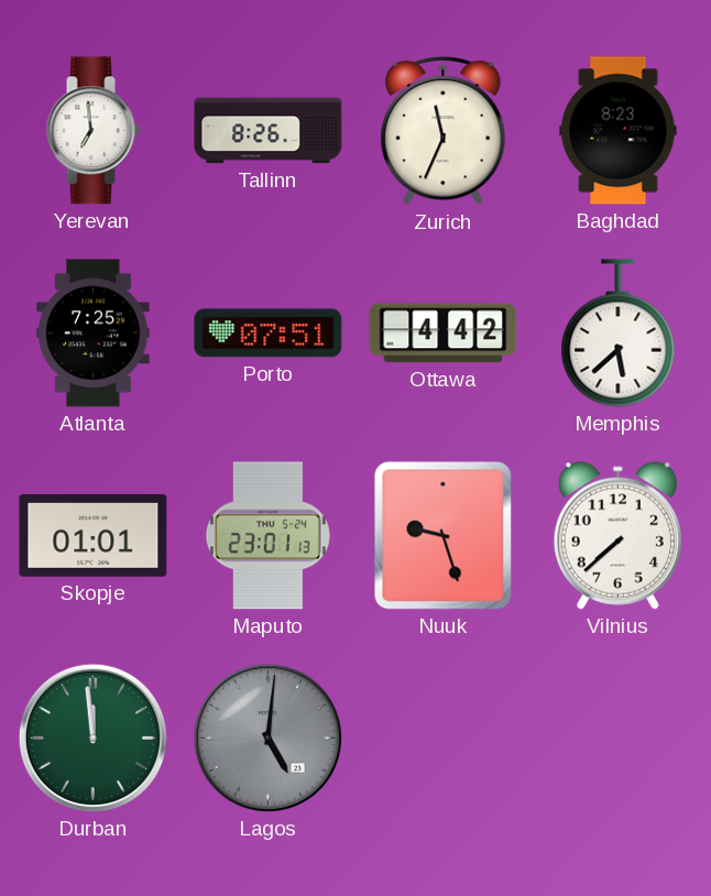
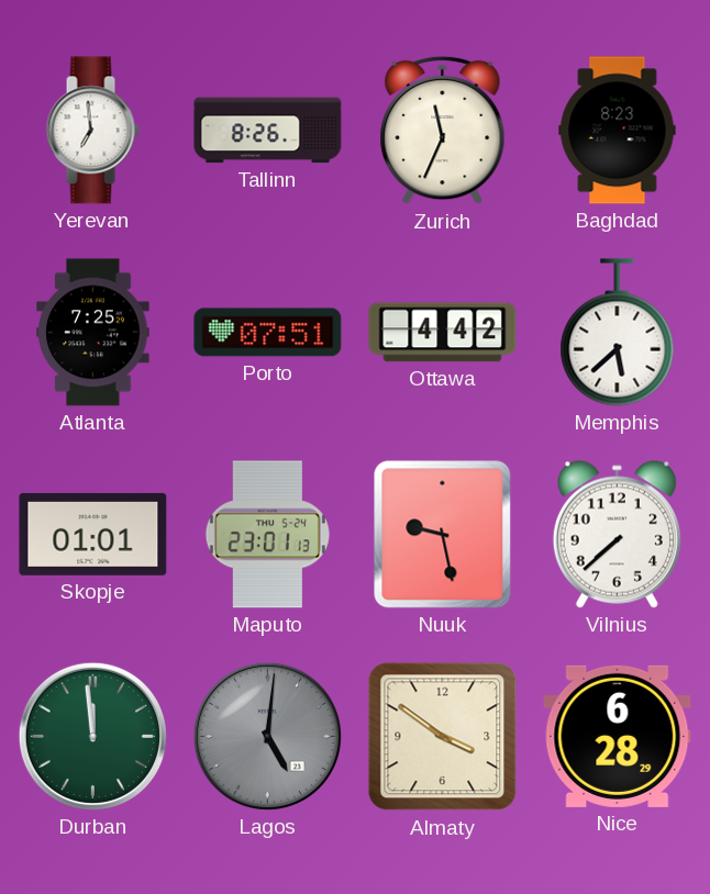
Nuuk: 9:27 -> 9:28 (443, 535)
Almaty: none -> 3:51 (443, 737)
Nice: none -> 6:28 (618, 736)
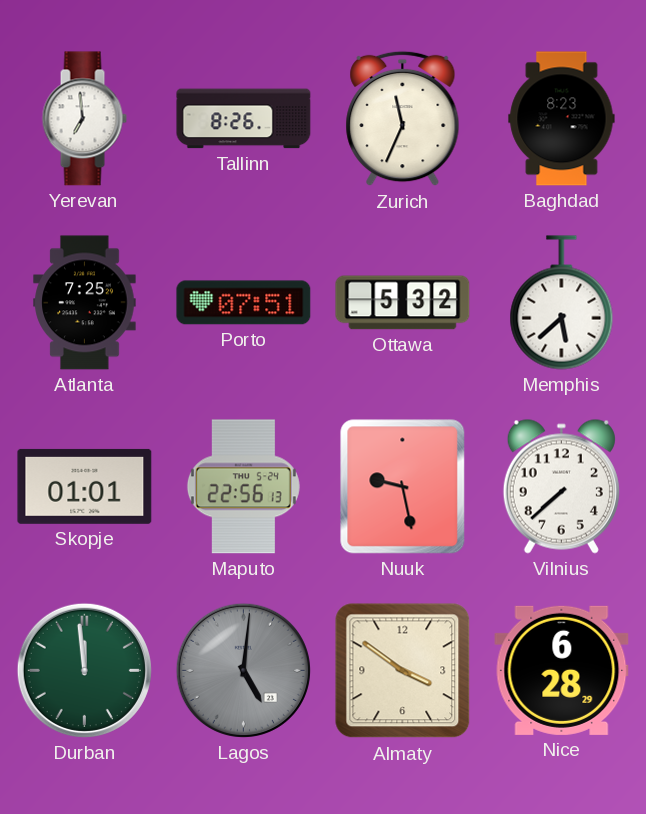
Ottawa: 4:42 -> 5:32 (403, 303)
Maputo: 23:01 -> 22:56 (243, 487)
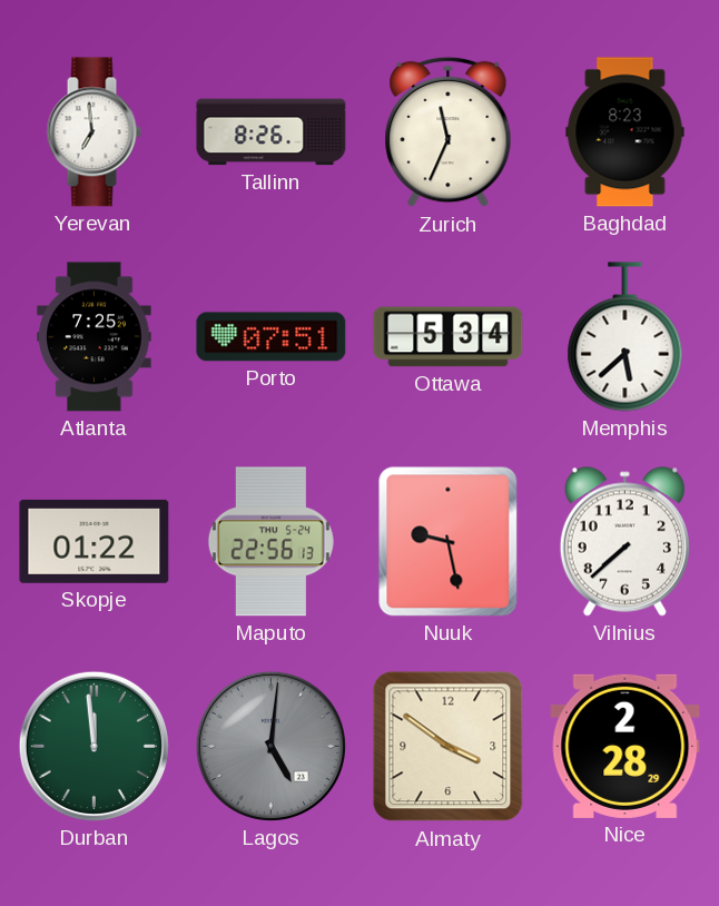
Ottawa: 5:32 -> 5:34 (449, 337)
Skopje: 01:01 -> 01:22 (95, 541)
Nice: 6:28 -> 2:28 (626, 746)
